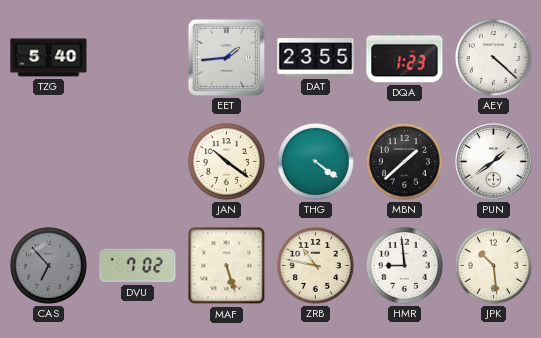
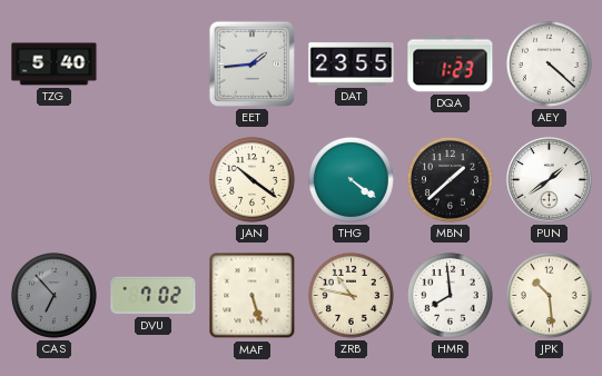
HMR: 8:59 -> 7:59 (450, 295)
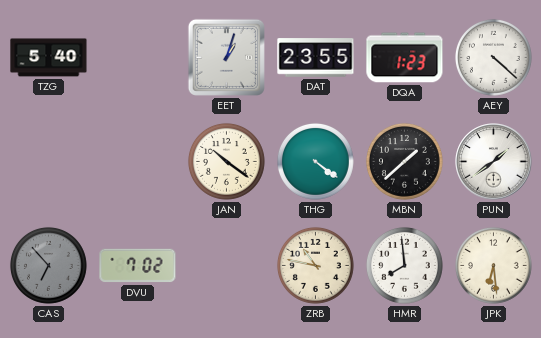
EET: 1:44 -> 1:03 (226, 57)
MAF: 5:27 -> none (253, 296)
JPK: 10:29 -> 6:29 (493, 265)
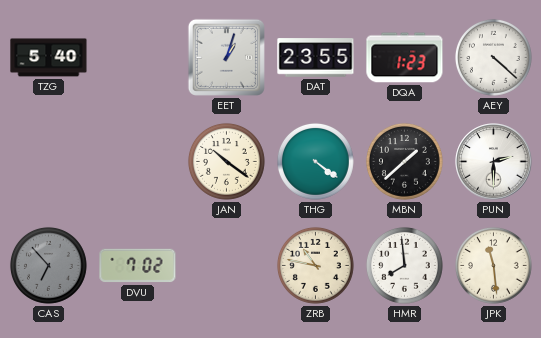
PUN: 1:39 -> 2:30 (494, 162)
JPK: 6:29 -> 11:29 (493, 265)
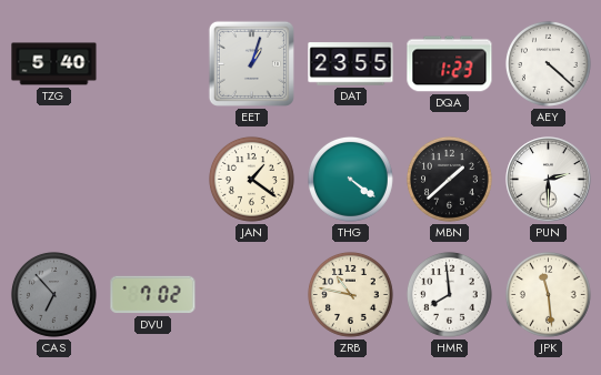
JAN: 10:21 -> 1:21 (251, 179)
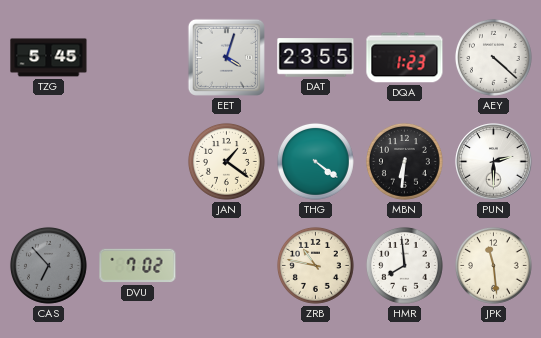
TZG: 5:40 -> 5:45 (49, 58)
EET: 1:03 -> 4:03 (226, 57)
MBN: 1:38 -> 6:31 (404, 161)
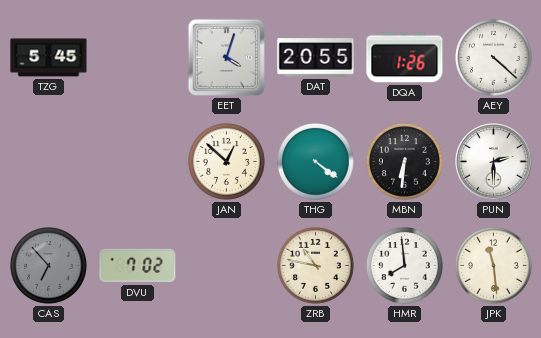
DAT: 23:55 -> 20:55 (316, 58)
DQA: 1:23 -> 1:26 (405, 58)
JAN: 1:21 -> 12:52 (226, 161)
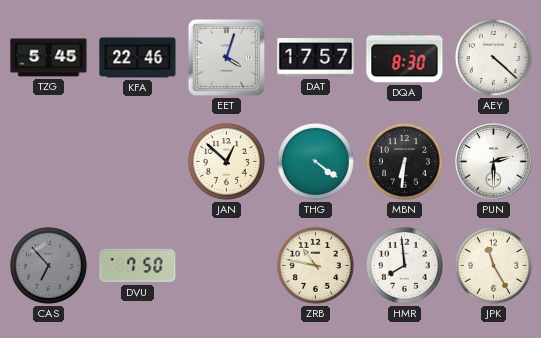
KFA: none -> 22:46 (138, 58)
DAT: 20:55 -> 17:57 (316, 58)
DQA: 1:26 -> 8:30 (405, 58)
DVU: 7:02 -> 7:50 (138, 266)
JPK: 11:29 -> 11:25 (493, 265)
